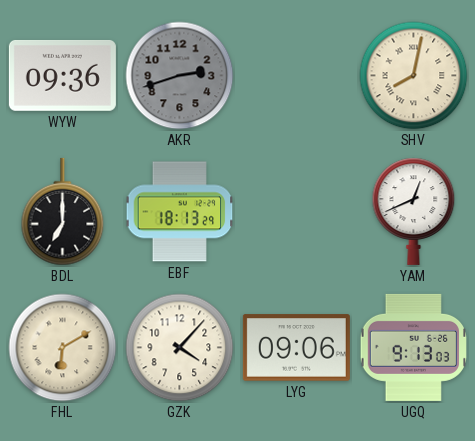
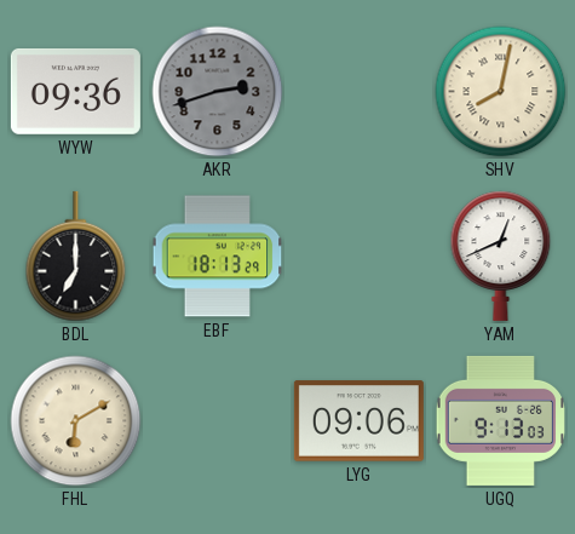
GZK: 4:07 -> none (180, 348)
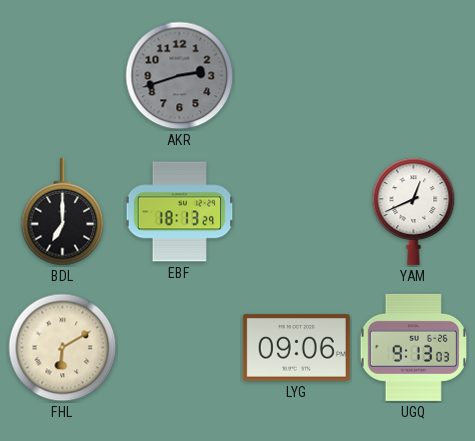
WYW: 09:36 -> none (75, 91)
SHV: 8:02 -> none (501, 92)
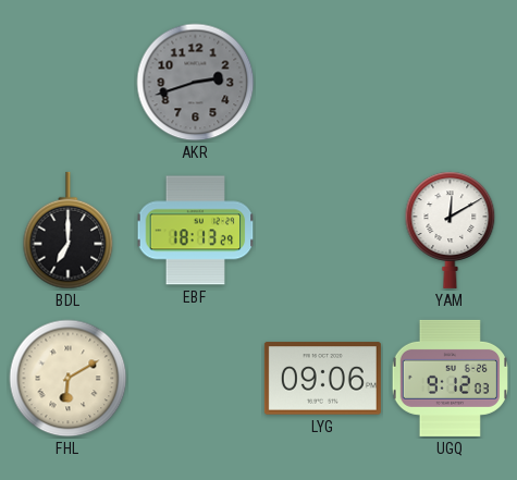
YAM: 12:41 -> 12:10 (451, 230)
UGQ: 9:13 -> 9:12 (450, 378)
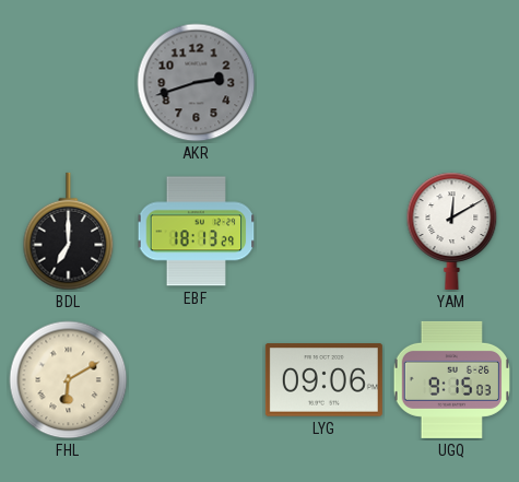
UGQ: 9:12 -> 9:15 (451, 379)
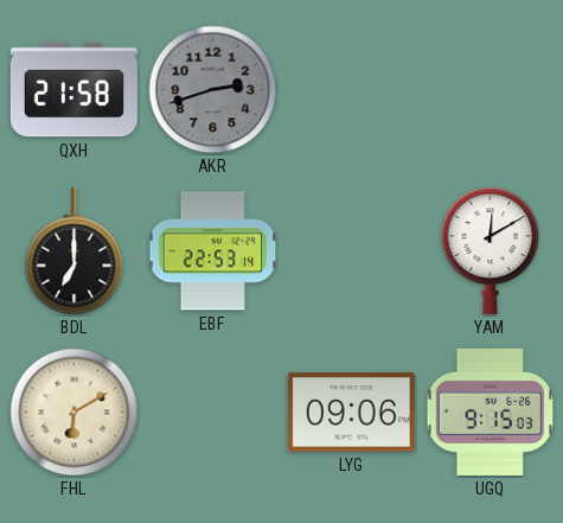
QXH: none -> 21:58 (73, 90)
EBF: 18:13 -> 22:53 (213, 251)
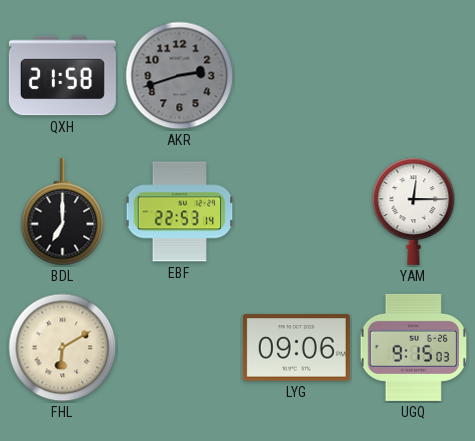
YAM: 12:10 -> 12:15 (414, 211)
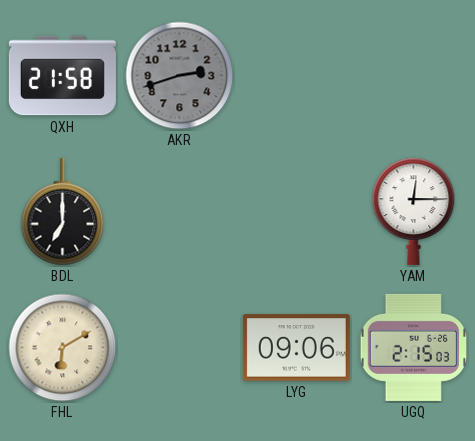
EBF: 22:53 -> none (180, 212)
UGQ: 9:15 -> 2:15 (413, 347)
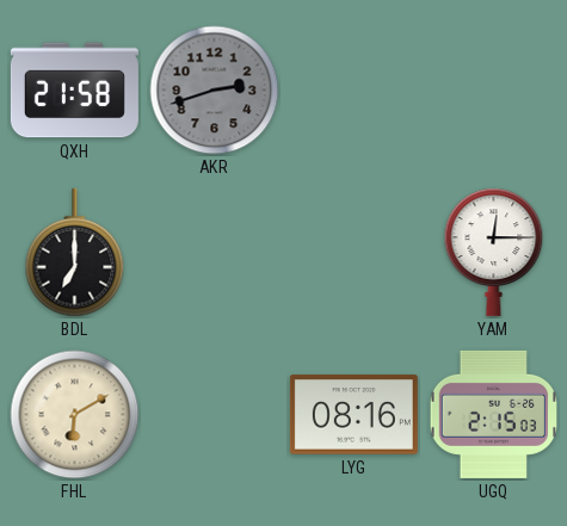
LYG: 09:06 -> 08:16 (353, 415)
